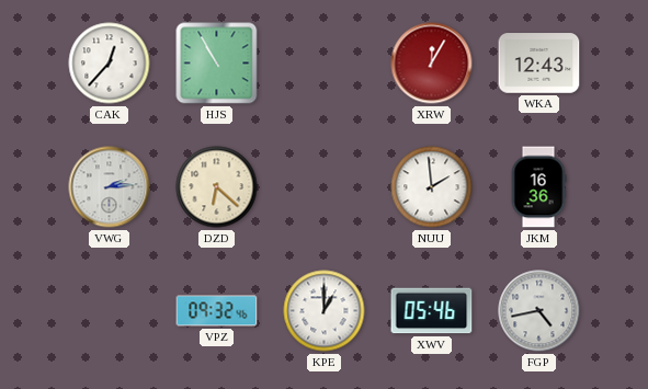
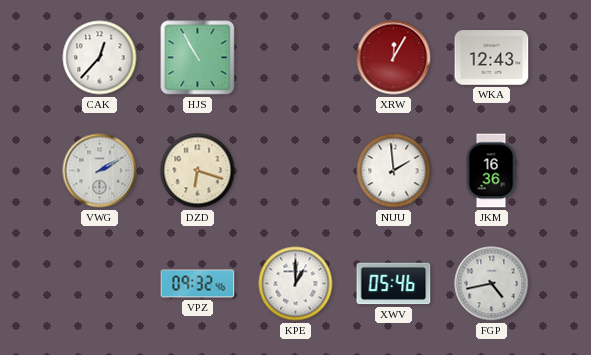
VWG: 2:14 -> 2:10 (100, 171)
DZD: 6:22 -> 6:18 (198, 171)
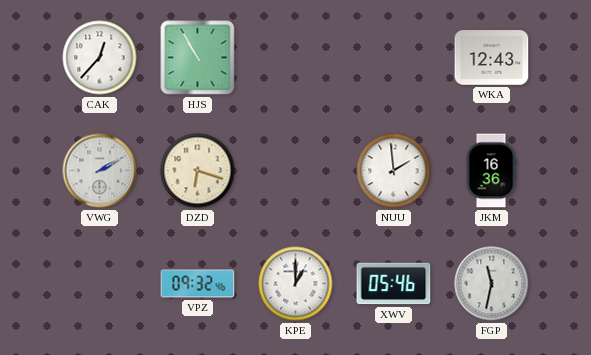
XRW: 12:05 -> none (394, 58)
FGP: 4:43 -> 11:32 (492, 284)
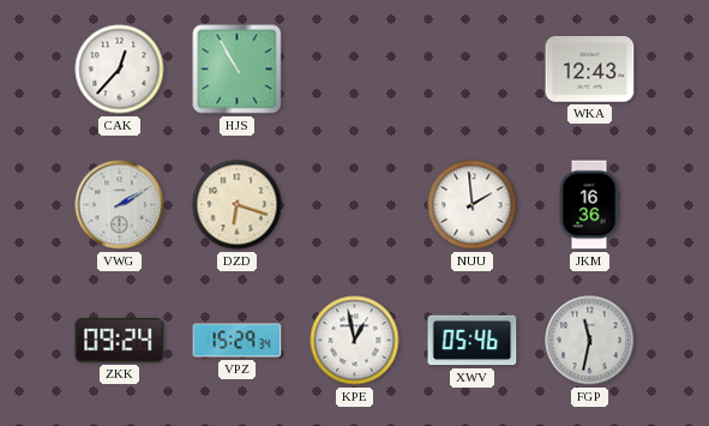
ZKK: none -> 09:24 (120, 341)
VPZ: 09:32 -> 15:29 (238, 341)
KPE: 1:00 -> 12:58 (355, 341)
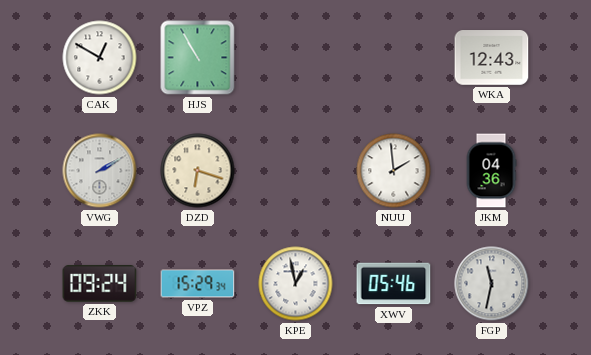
CAK: 12:37 -> 12:50 (100, 58)
JKM: 16:36 -> 04:36 (491, 171)
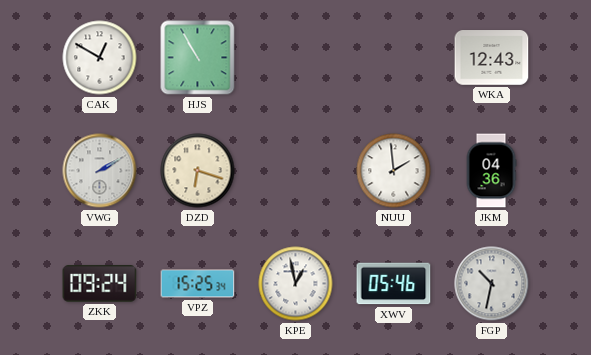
VPZ: 15:29 -> 15:25 (198, 284)
FGP: 11:32 -> 10:32 (492, 284)
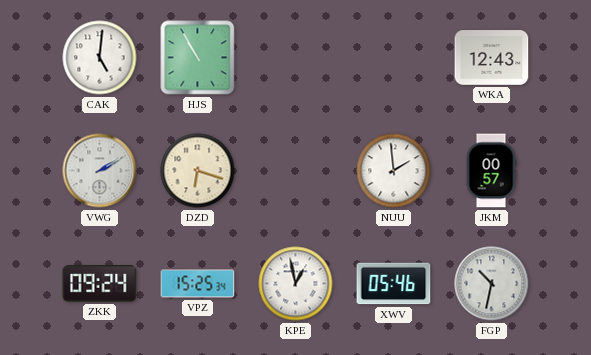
CAK: 12:50 -> 5:01 (100, 58)
JKM: 04:36 -> 00:57 (491, 171)
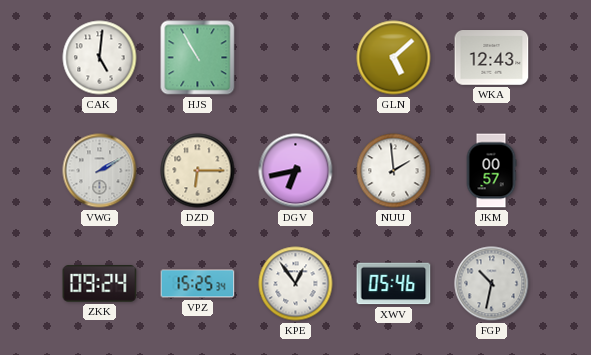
GLN: none -> 5:08 (394, 58)
DZD: 6:18 -> 6:15 (198, 171)
DGV: none -> 6:43 (296, 171)
KPE: 12:58 -> 12:54 (296, 284)
